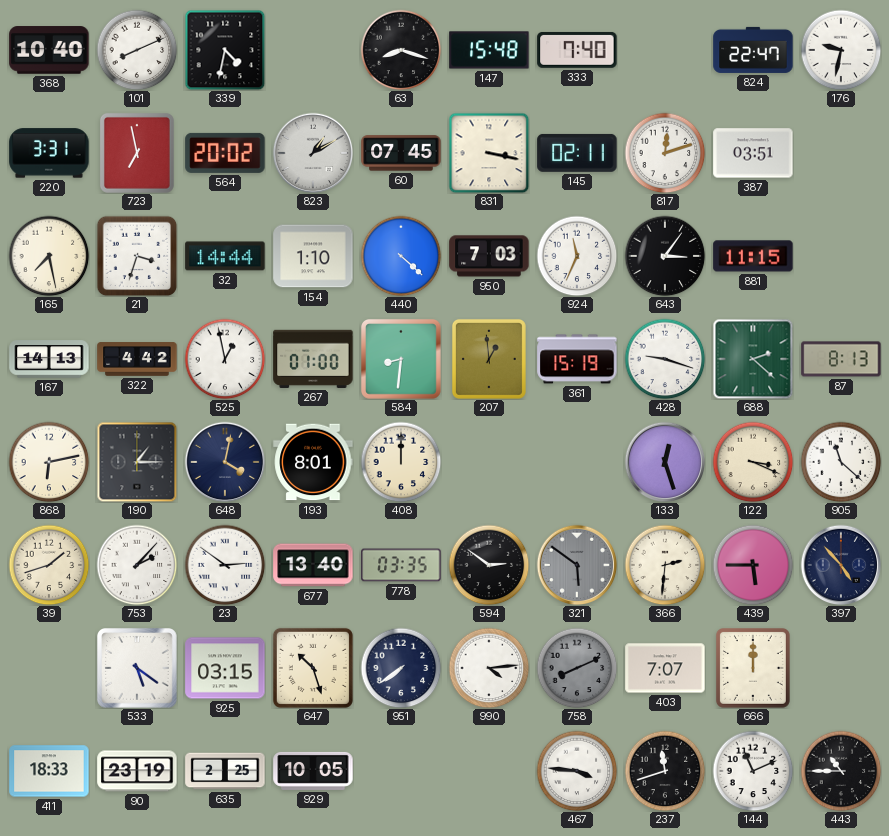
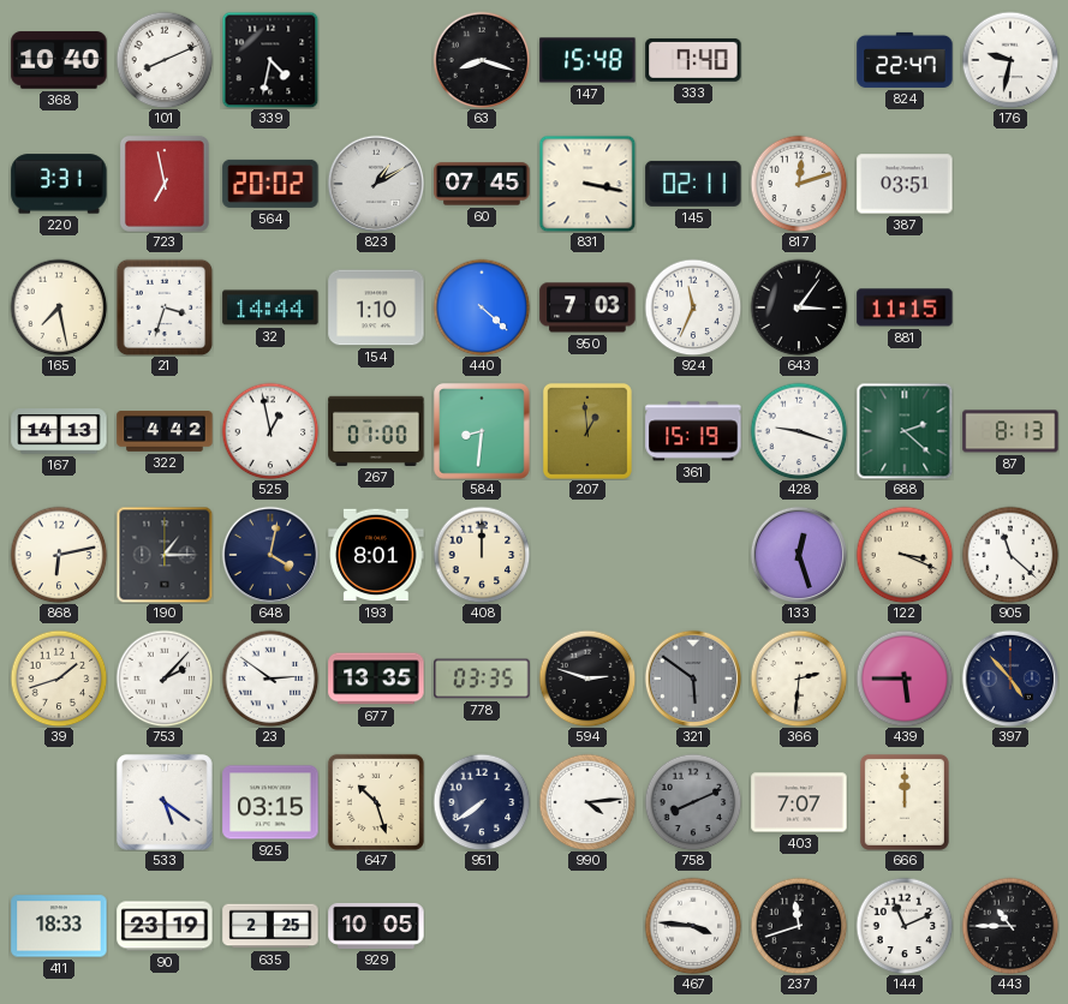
677: 13:40 -> 13:35 (376, 679)
594: 2:51 -> 2:48 (587, 679)
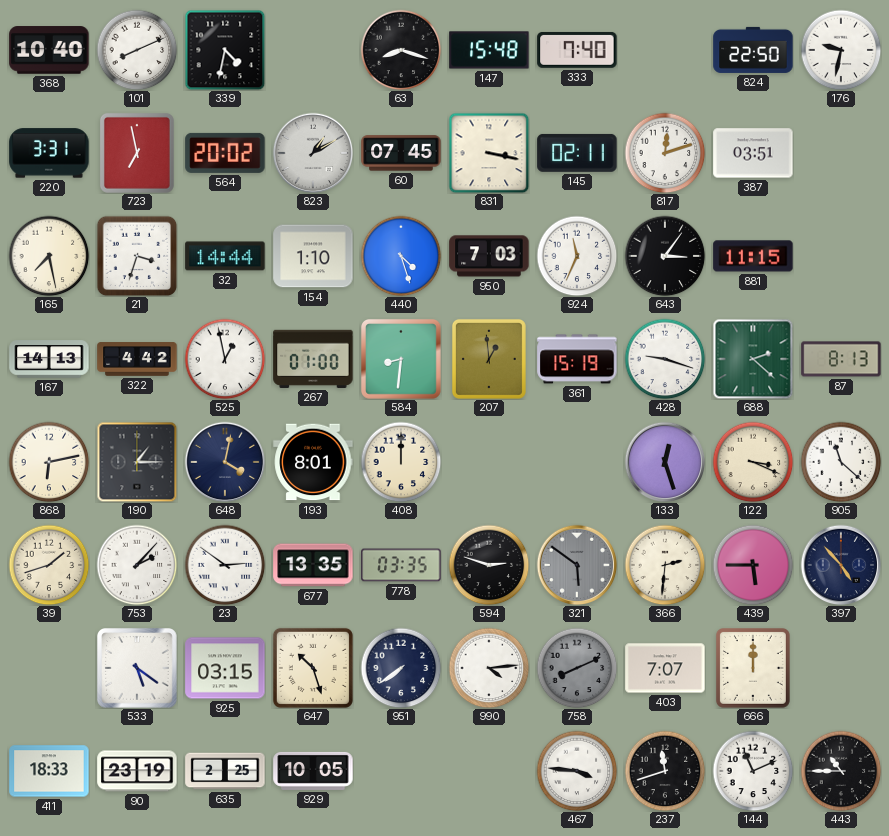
824: 22:47 -> 22:50 (753, 50)
440: 4:22 -> 4:27 (401, 256)
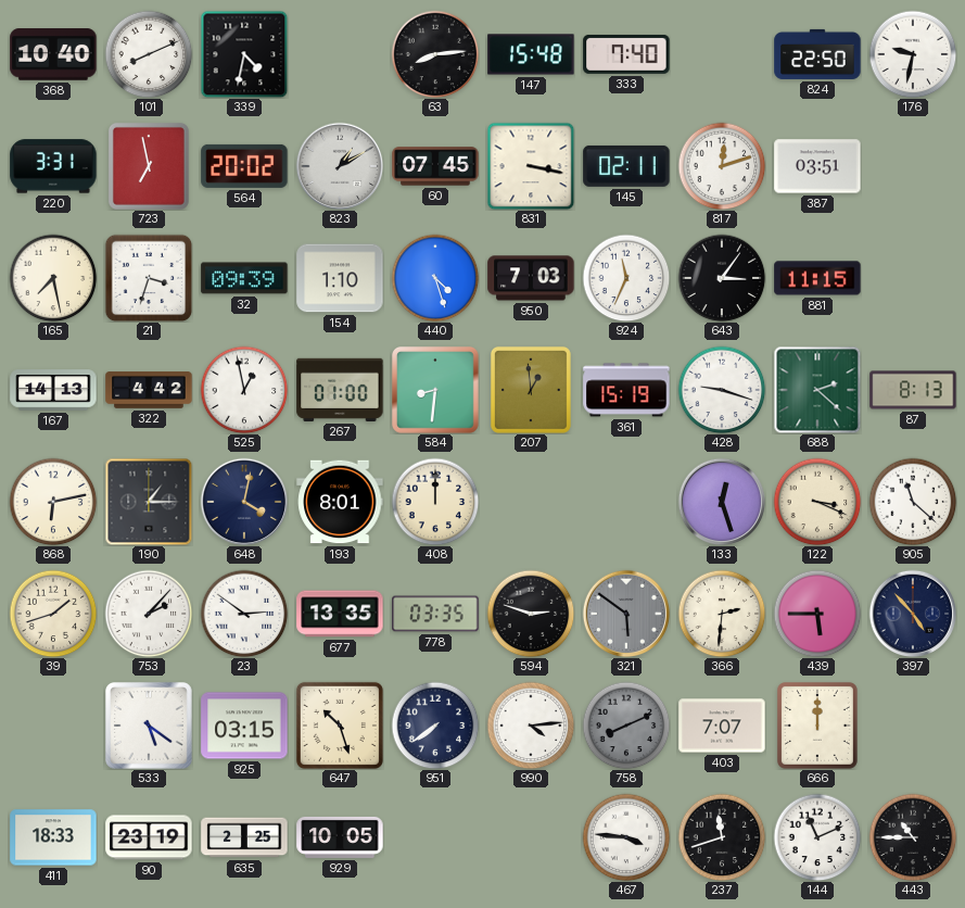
63: 8:18 -> 8:14 (435, 54)
32: 14:44 -> 09:39 (244, 278)
